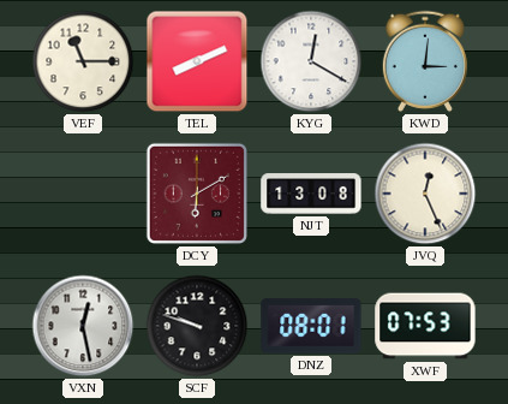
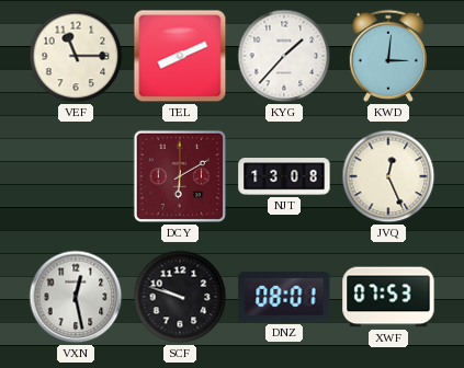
KYG: 12:20 -> 1:37 (284, 56)
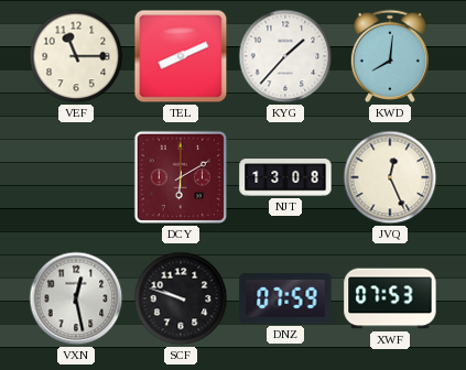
KWD: 3:01 -> 8:01 (389, 56)
DNZ: 08:01 -> 07:59 (285, 298)
